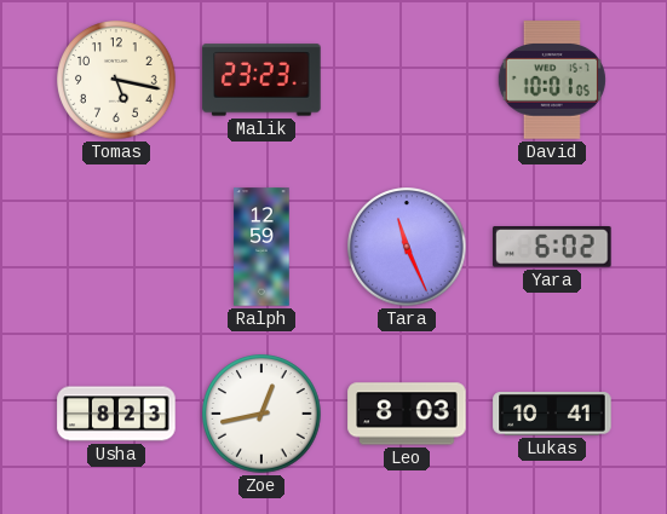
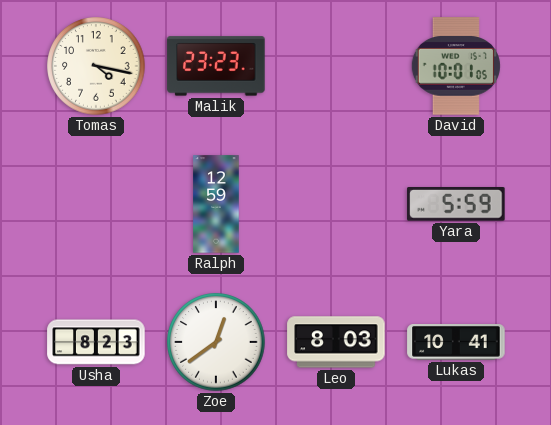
Tomas: 5:17 -> 4:17 (96, 66)
Tara: 11:26 -> none (407, 247)
Yara: 6:02 -> 5:59 (456, 205)
Zoe: 12:43 -> 12:39 (216, 342)
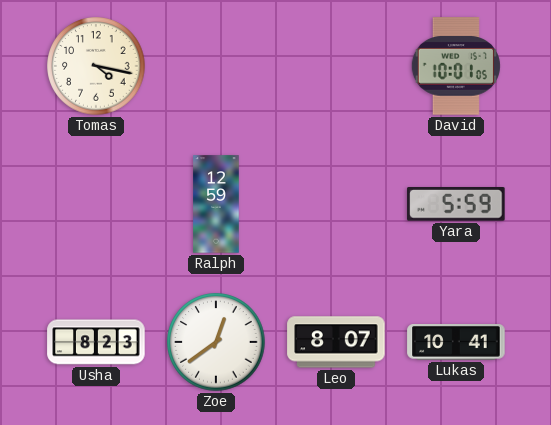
Malik: 23:23 -> none (216, 66)
Leo: 8:03 -> 8:07 (336, 342)
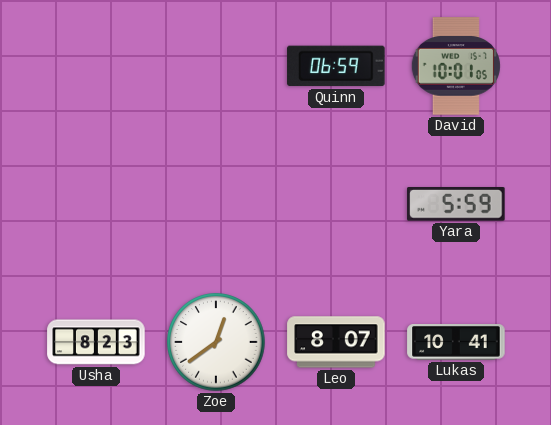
Tomas: 4:17 -> none (96, 66)
Quinn: none -> 06:59 (336, 66)
Ralph: 12:59 -> none (216, 204)
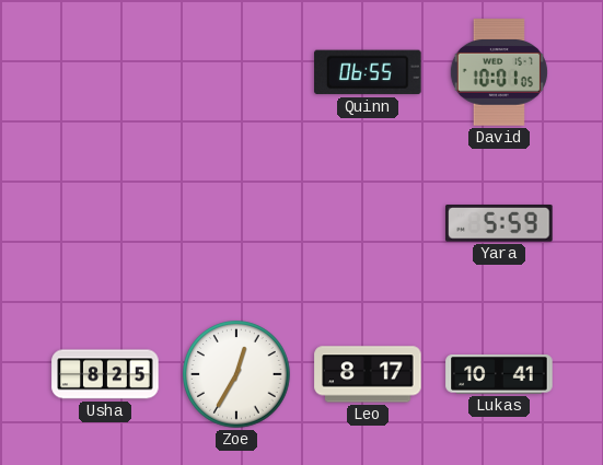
Quinn: 06:59 -> 06:55 (368, 72)
Usha: 8:23 -> 8:25 (105, 374)
Zoe: 12:39 -> 12:35 (236, 374)
Leo: 8:07 -> 8:17 (368, 374)
